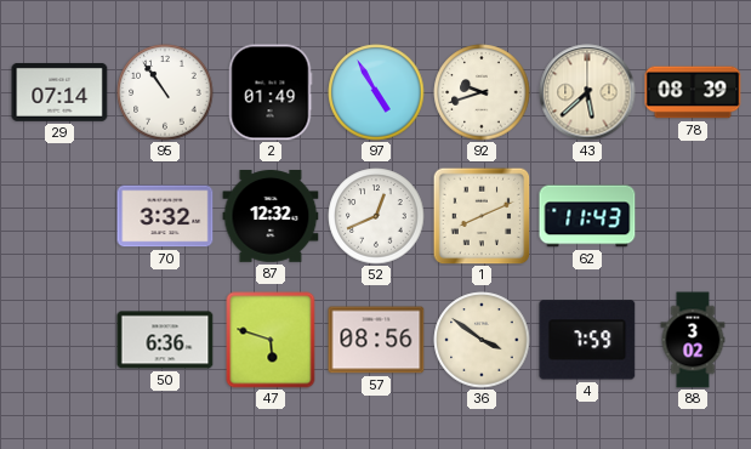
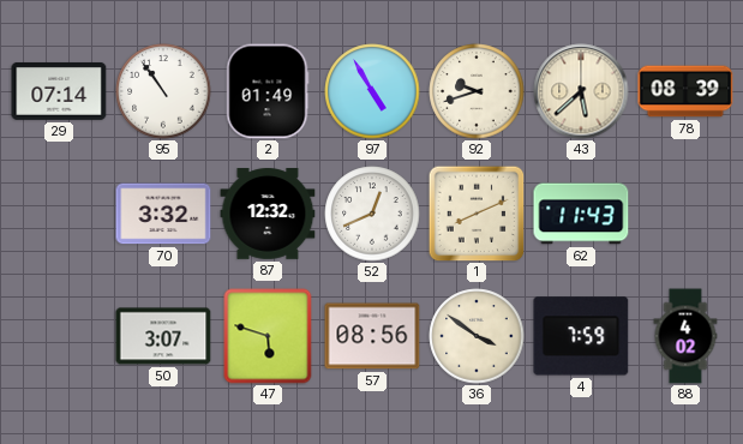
50: 6:36 -> 3:07 (163, 336)
88: 3:02 -> 4:02 (685, 336)
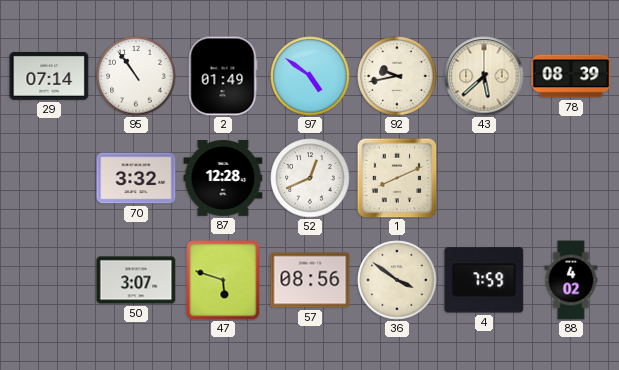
97: 4:55 -> 4:51 (310, 76)
92: 9:42 -> 9:43 (397, 76)
87: 12:32 -> 12:28 (223, 179)
62: 11:43 -> none (581, 214)
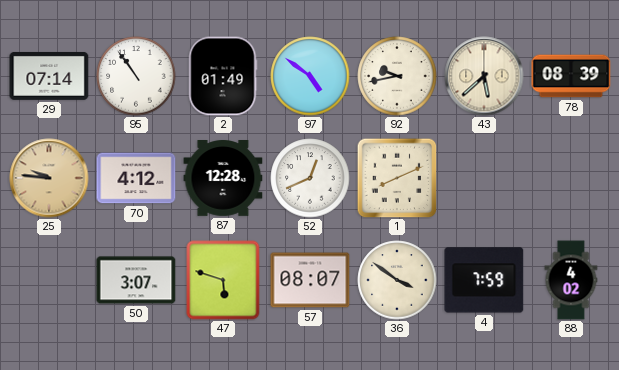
25: none -> 9:46 (49, 178)
70: 3:32 -> 4:12 (136, 178)
57: 08:56 -> 08:07 (310, 280)
